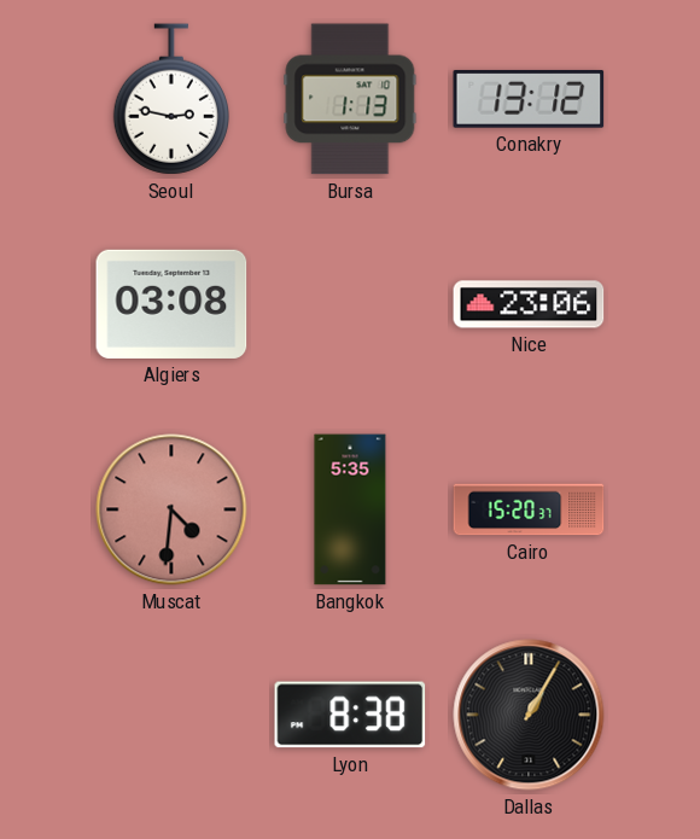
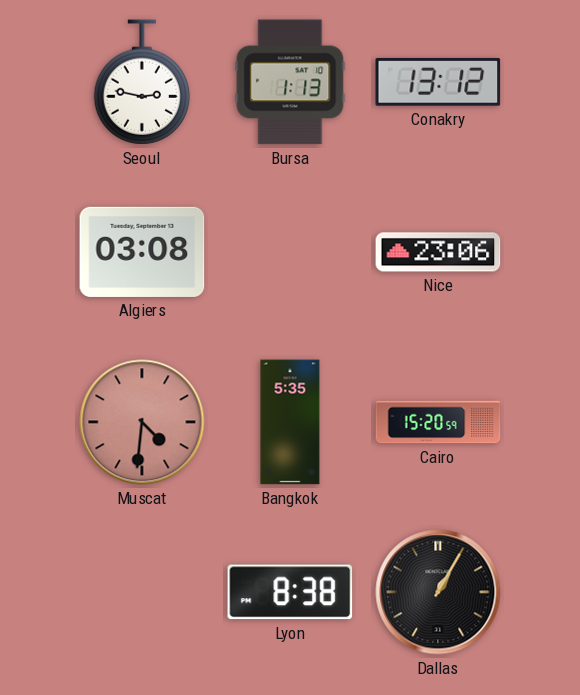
Cairo: 15:20:37 -> 15:20:59 (438, 422)
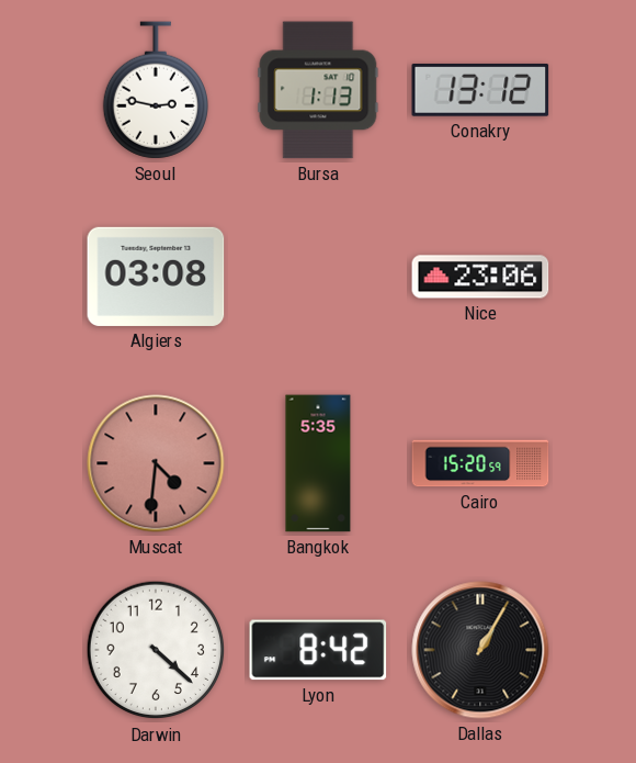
Darwin: none -> 4:22 (156, 650)
Lyon: 8:38 -> 8:42 (318, 650)
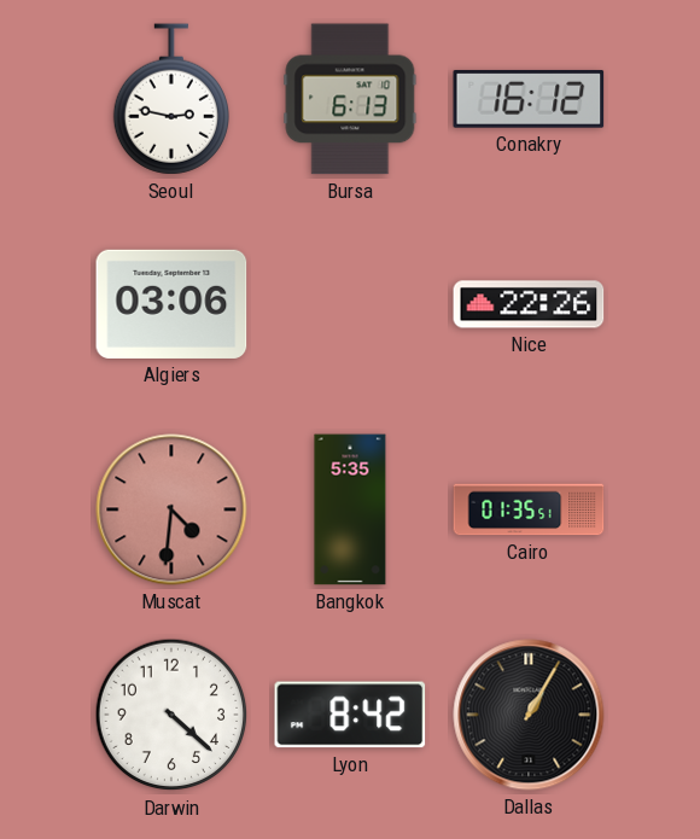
Bursa: 1:13 -> 6:13 (350, 99)
Conakry: 13:12 -> 16:12 (529, 99)
Algiers: 03:08 -> 03:06 (171, 304)
Nice: 23:06 -> 22:26 (529, 304)
Cairo: 15:20 -> 01:35 (529, 509)
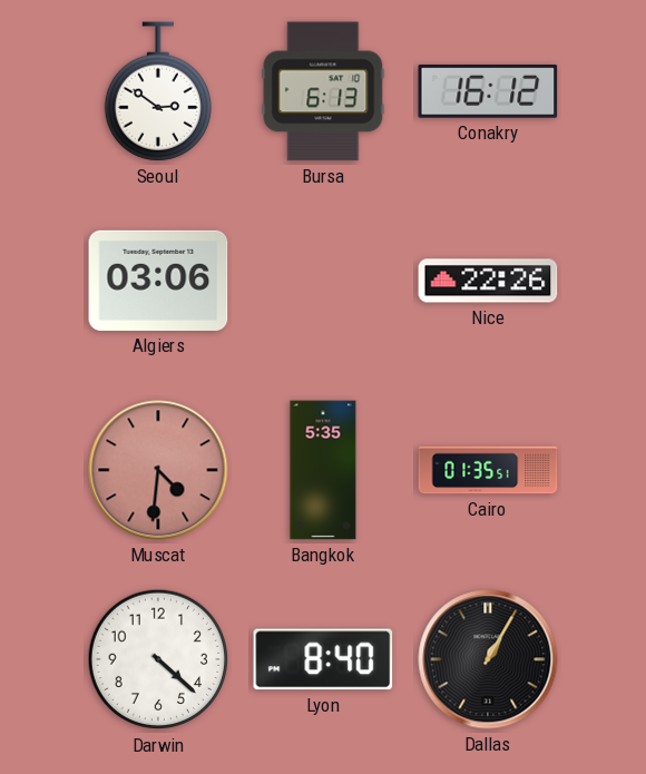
Seoul: 2:47 -> 2:51 (157, 91)
Lyon: 8:42 -> 8:40 (323, 659)
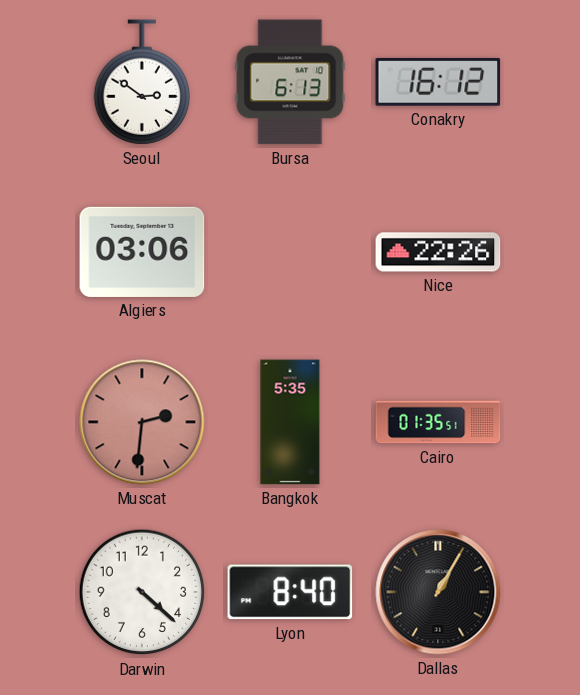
Muscat: 4:31 -> 2:31 (142, 422)
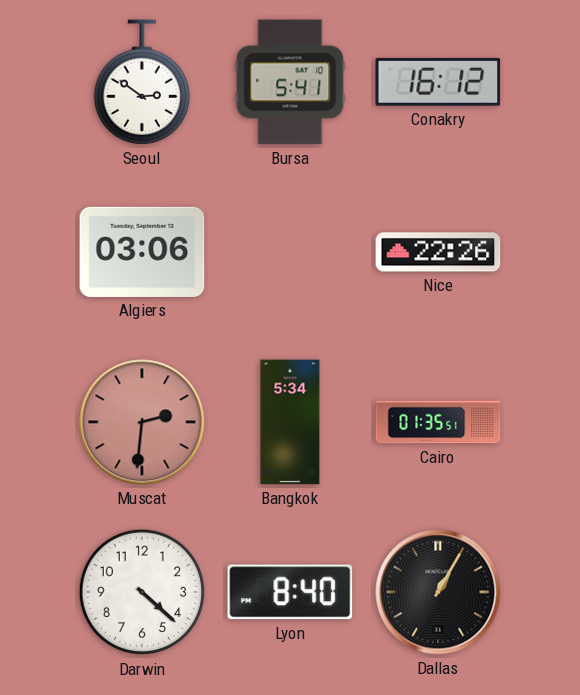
Bursa: 6:13 -> 5:41 (290, 82)
Bangkok: 5:35 -> 5:34 (290, 422)
